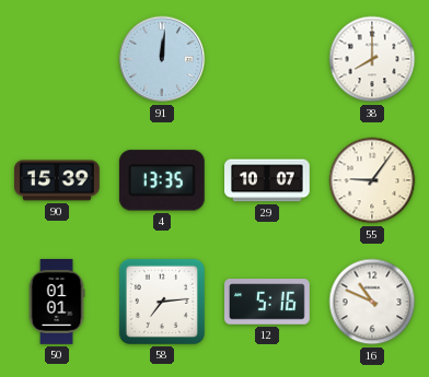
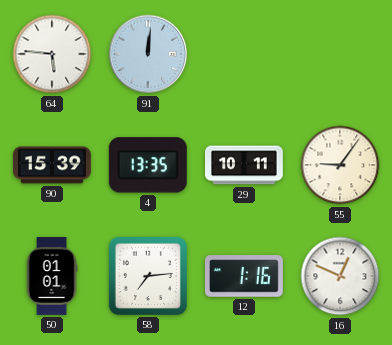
64: none -> 5:46 (52, 54)
38: 8:00 -> none (372, 59)
29: 10:07 -> 10:11 (245, 165)
12: 5:16 -> 1:16 (245, 276)
16: 10:49 -> 12:49 (340, 276)
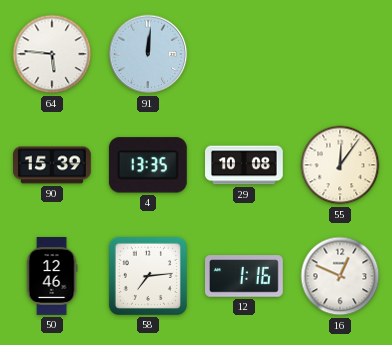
29: 10:11 -> 10:08 (245, 165)
55: 9:06 -> 12:06 (340, 165)
50: 01:01 -> 12:46 (52, 276)
